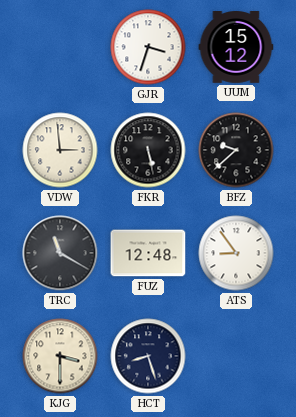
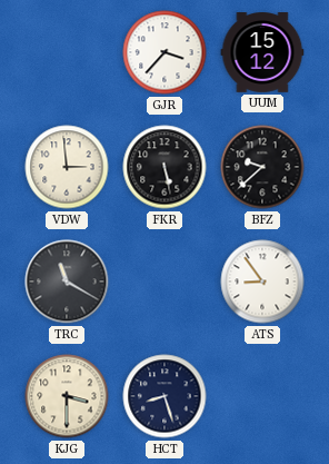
GJR: 3:33 -> 3:37 (164, 52)
FUZ: 12:48 -> none (148, 253)
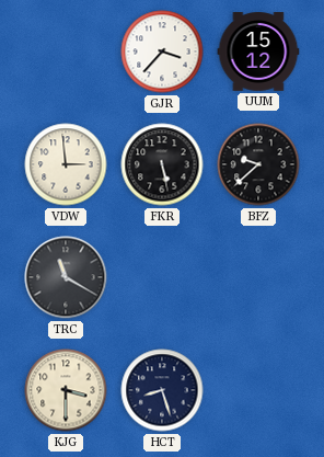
ATS: 8:54 -> none (262, 282)
